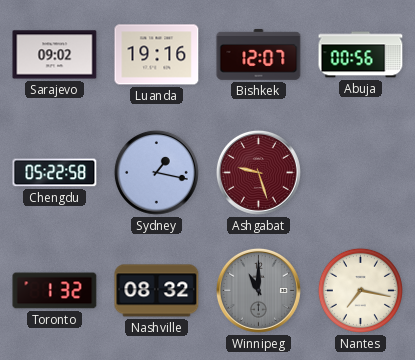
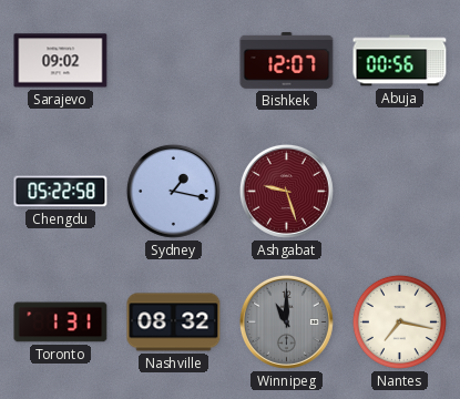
Luanda: 19:16 -> none (157, 55)
Toronto: 1:32 -> 1:31 (61, 323)
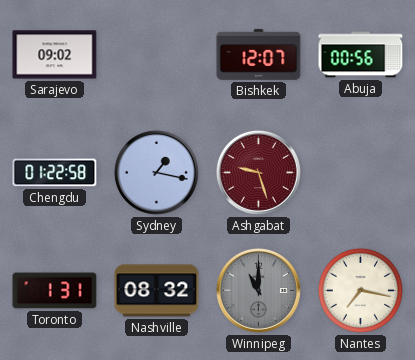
Chengdu: 05:22 -> 01:22 (55, 173)
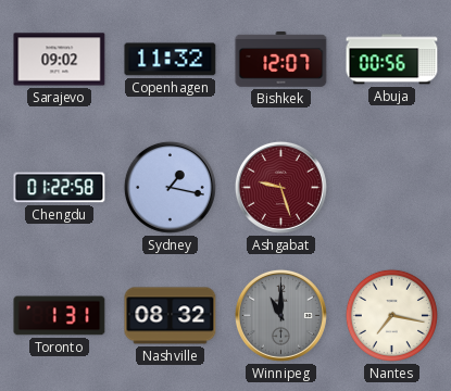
Copenhagen: none -> 11:32 (171, 60)
